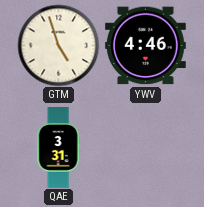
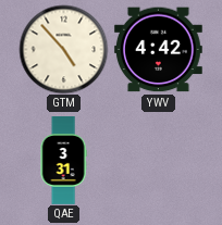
GTM: 4:57 -> 4:53 (63, 49)
YWV: 4:46 -> 4:42 (158, 50)
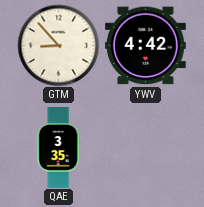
GTM: 4:53 -> 8:53 (58, 45)
QAE: 3:31 -> 3:35 (58, 148)
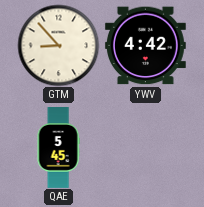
QAE: 3:35 -> 5:45 (58, 148)
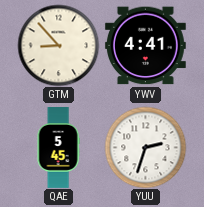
YWV: 4:42 -> 4:41 (145, 46)
YUU: none -> 2:33 (145, 147)
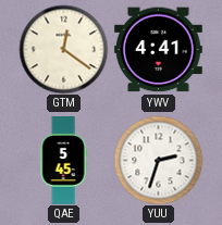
GTM: 8:53 -> 12:21 (63, 49)
